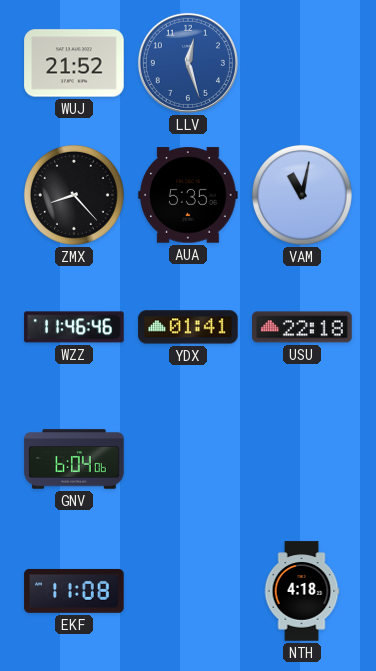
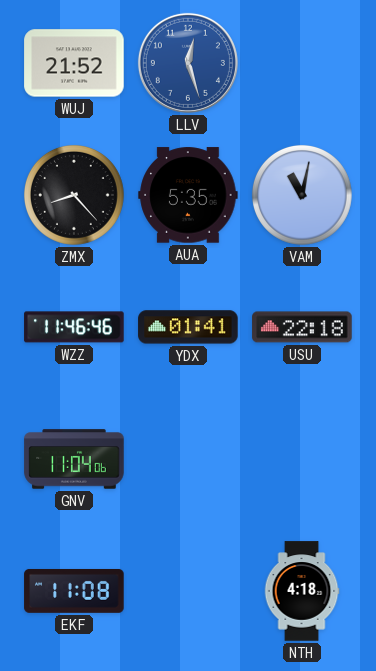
GNV: 6:04 -> 11:04 (74, 459)
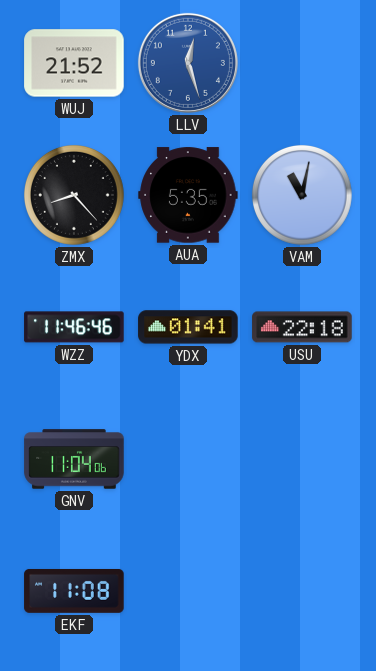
NTH: 4:18 -> none (302, 591)
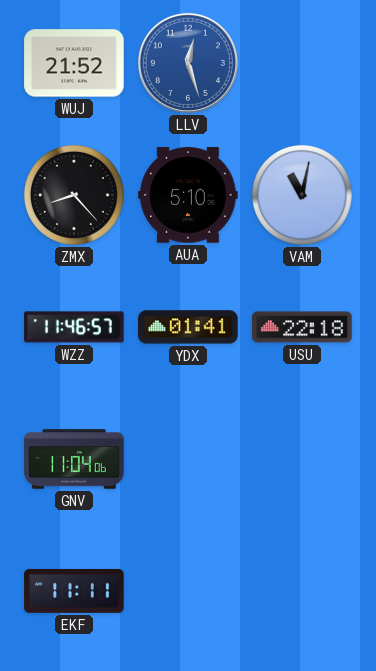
AUA: 5:35 -> 5:10 (188, 195)
WZZ: 11:46:46 -> 11:46:57 (74, 327)
EKF: 11:08 -> 11:11 (74, 591)
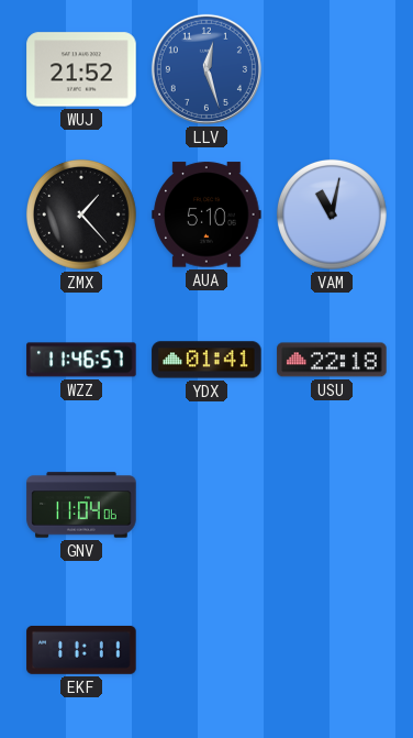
ZMX: 8:23 -> 1:23 (81, 214)
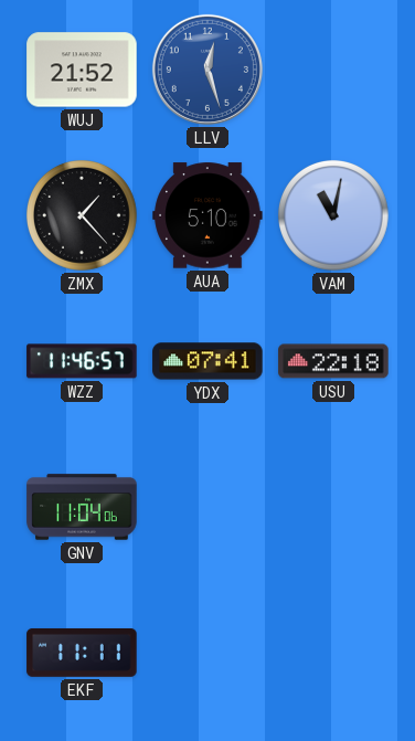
YDX: 01:41 -> 07:41 (208, 361)
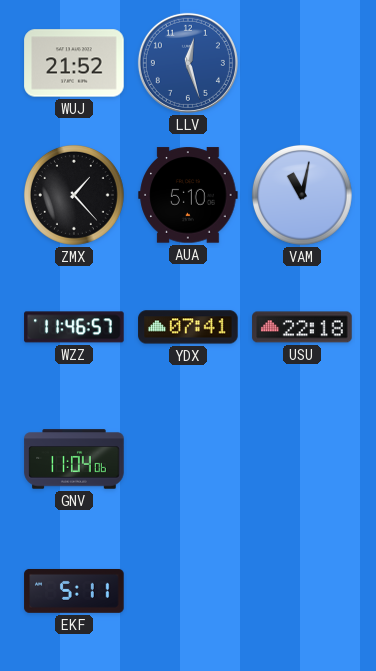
EKF: 11:11 -> 5:11 (74, 591)
